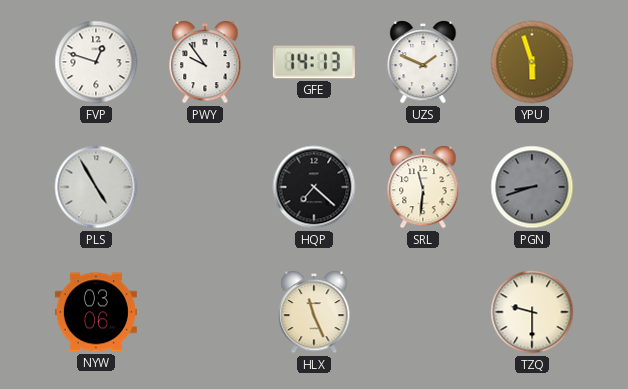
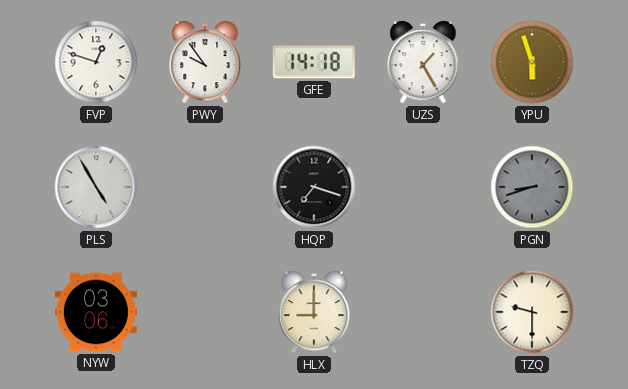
GFE: 14:13 -> 14:18 (314, 62)
UZS: 1:49 -> 1:25 (423, 63)
HQP: 7:22 -> 7:18 (314, 187)
SRL: 11:31 -> none (423, 188)
HLX: 11:26 -> 9:00 (314, 313)
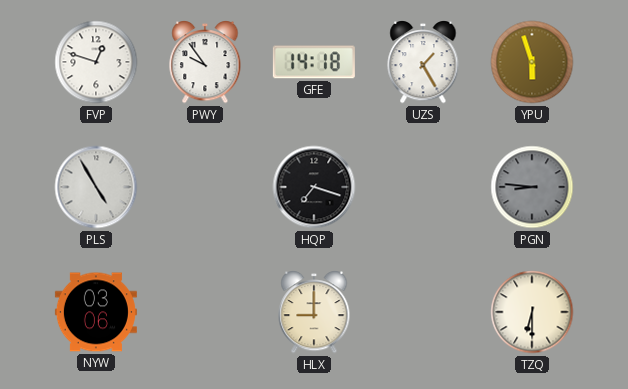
PGN: 8:42 -> 8:46 (532, 187)
TZQ: 9:30 -> 6:30 (532, 312)
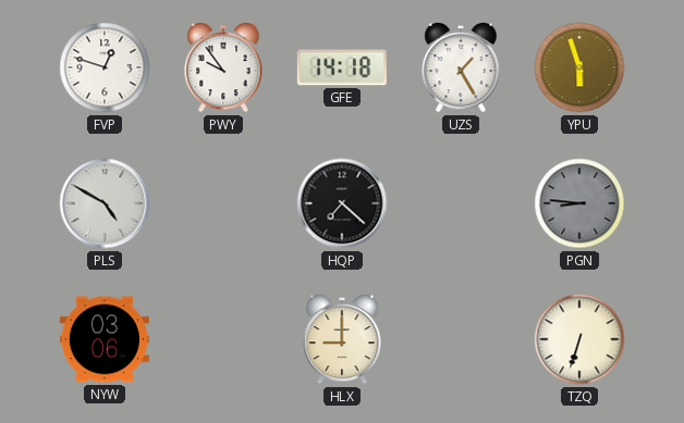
PLS: 4:55 -> 4:50 (105, 203)
HQP: 7:18 -> 7:22 (342, 203)
TZQ: 6:30 -> 6:33 (579, 339)
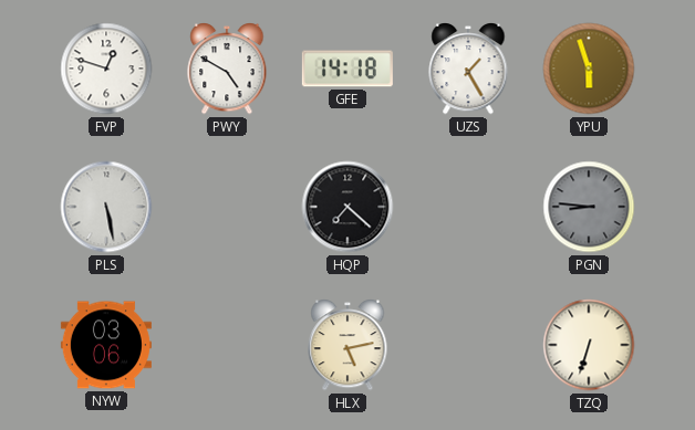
PWY: 9:54 -> 4:50 (227, 70)
PLS: 4:50 -> 5:28 (106, 207)
HLX: 9:00 -> 5:13 (347, 346)
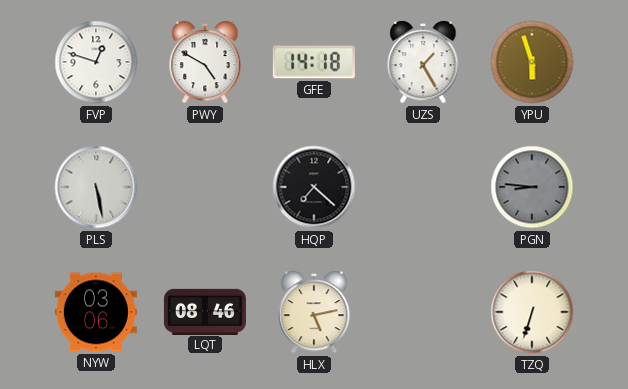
LQT: none -> 08:46 (205, 311)
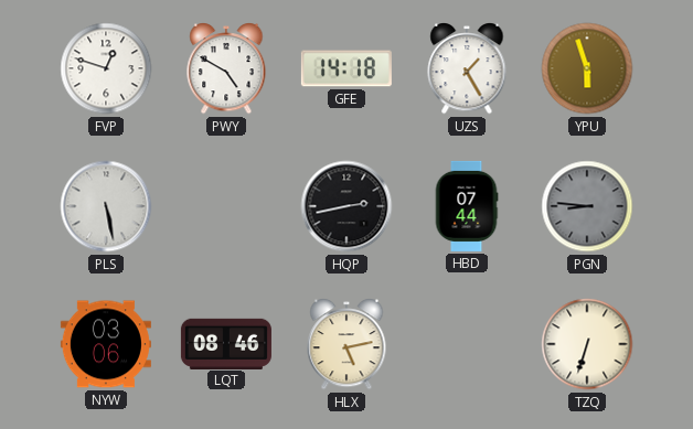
HQP: 7:22 -> 2:43 (346, 206)
HBD: none -> 07:44 (467, 206)
